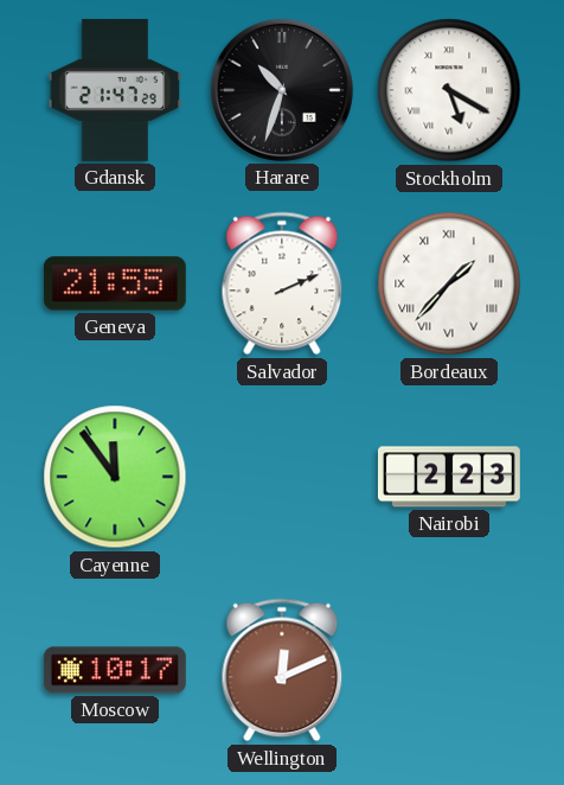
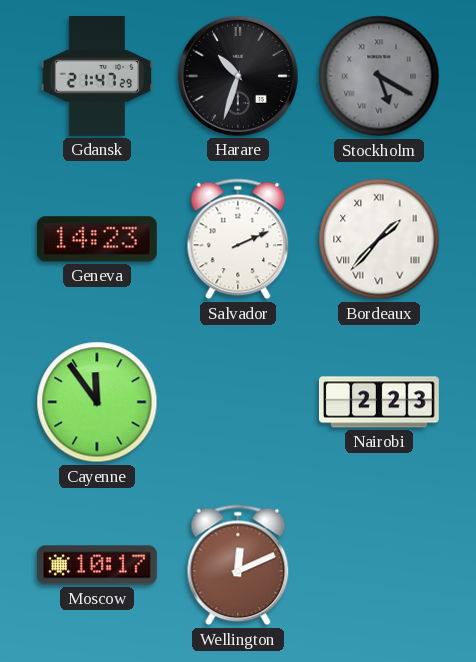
Stockholm dial: white -> grey (379, 76)
Geneva: 21:55 -> 14:23 (97, 239)
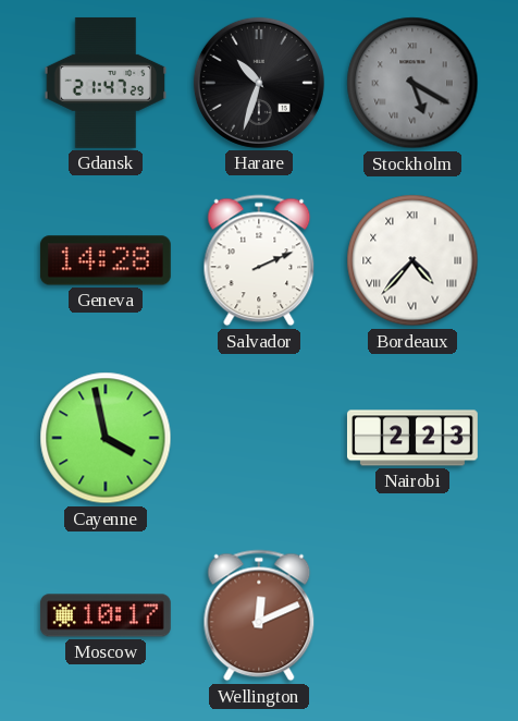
Geneva: 14:23 -> 14:28 (106, 260)
Bordeaux: 1:37 -> 4:37 (412, 260)
Cayenne: 11:54 -> 3:58 (106, 438)
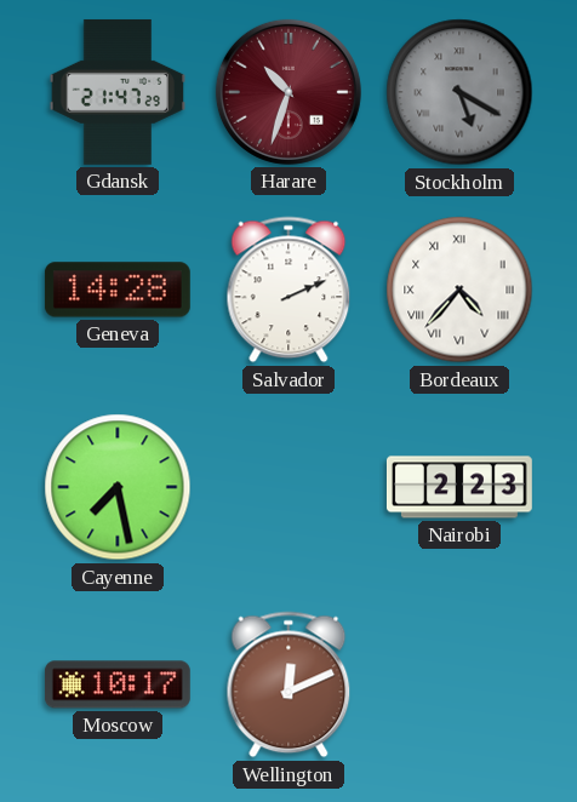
Harare dial: black -> burgundy (288, 92)
Cayenne: 3:58 -> 7:28 (118, 487)
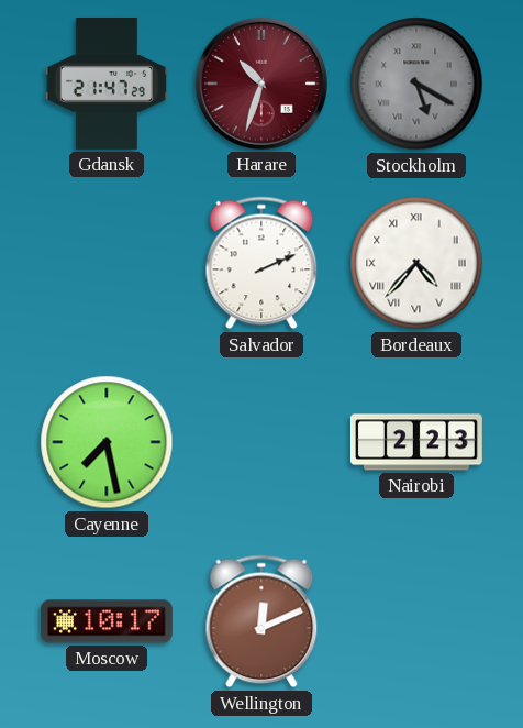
Geneva: 14:28 -> none (118, 290)
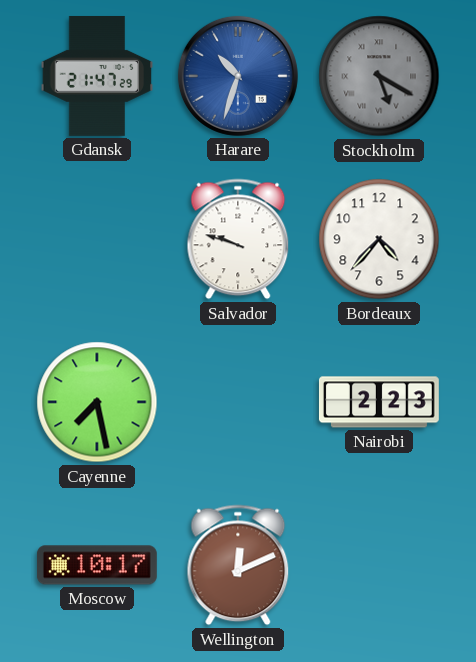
Harare dial: burgundy -> blue (238, 76)
Salvador: 2:11 -> 9:48 (238, 239)
Bordeaux numerals: Roman -> Arabic (379, 239)
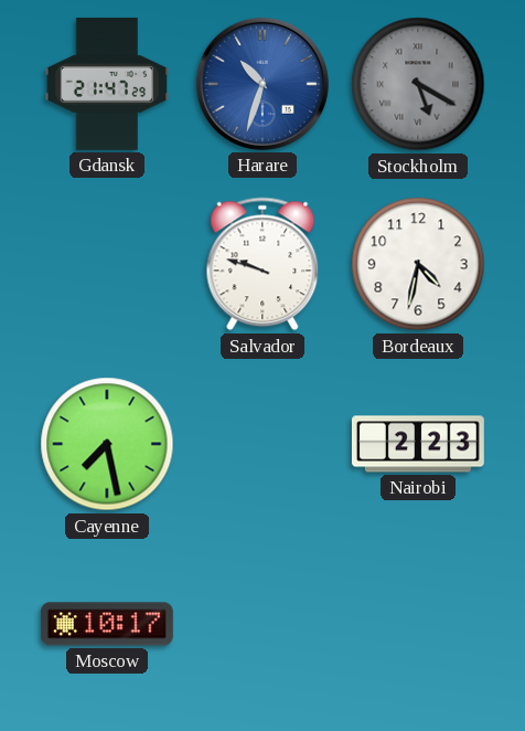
Bordeaux: 4:37 -> 4:32 (418, 264)
Wellington: 12:11 -> none (238, 565)
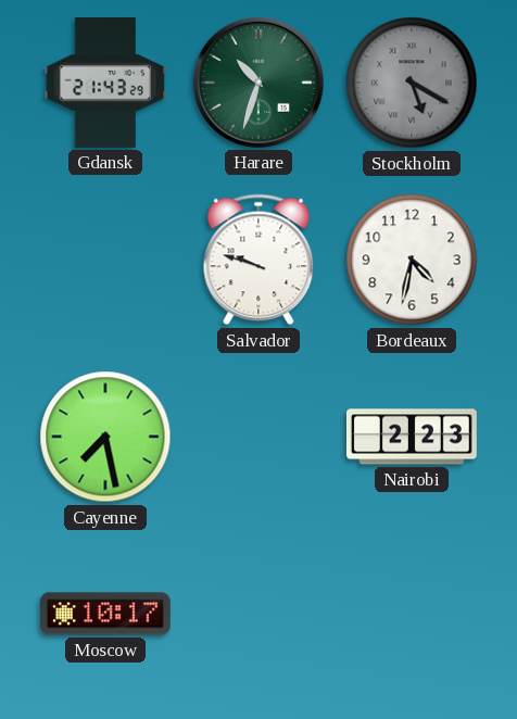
Gdansk: 21:47 -> 21:43 (105, 83)
Harare dial: blue -> green (258, 83)
